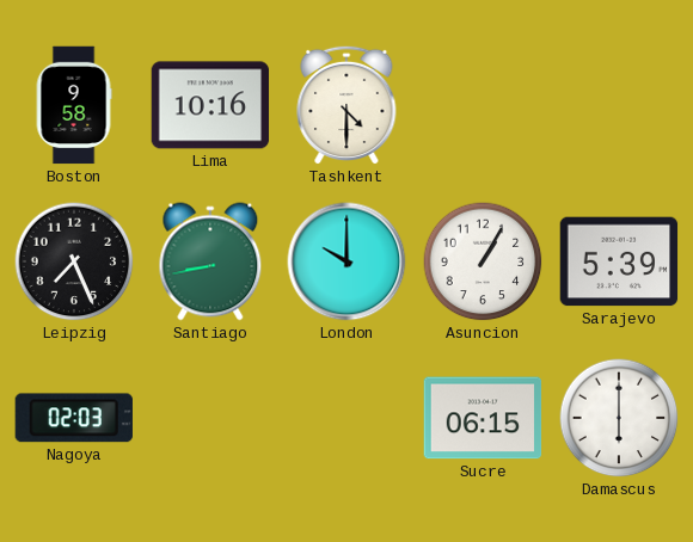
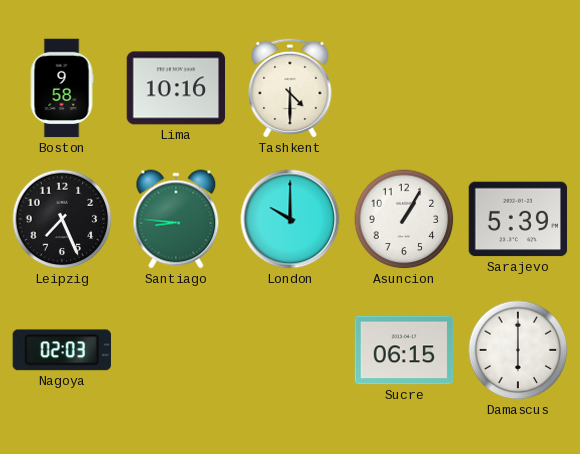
Santiago: 8:43 -> 8:46 (176, 219)
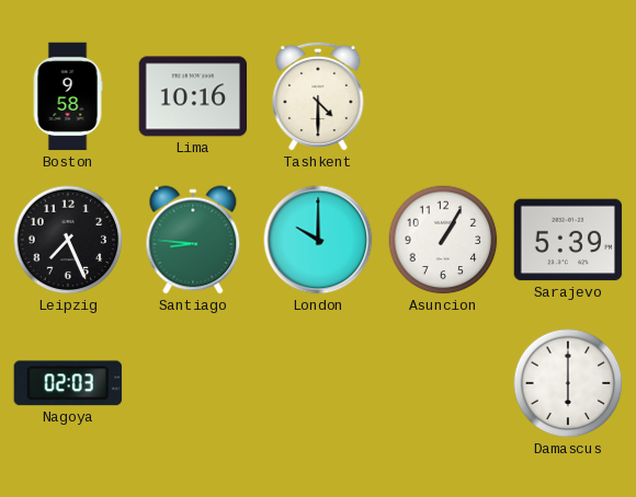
Sucre: 06:15 -> none (404, 350)
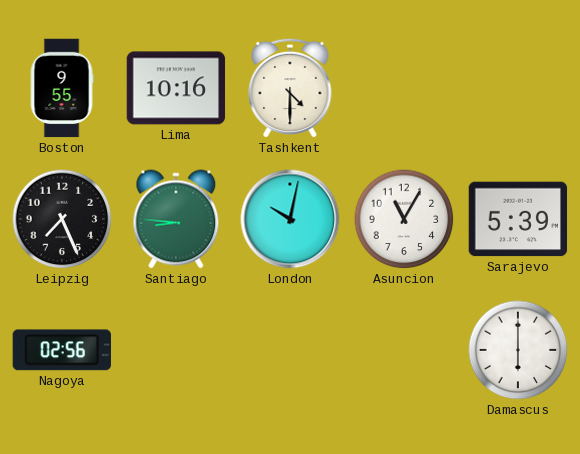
Boston: 9:58 -> 9:55 (62, 88)
London: 10:00 -> 10:02 (290, 219)
Asuncion: 1:05 -> 11:05 (404, 219)
Nagoya: 02:03 -> 02:56 (62, 350)
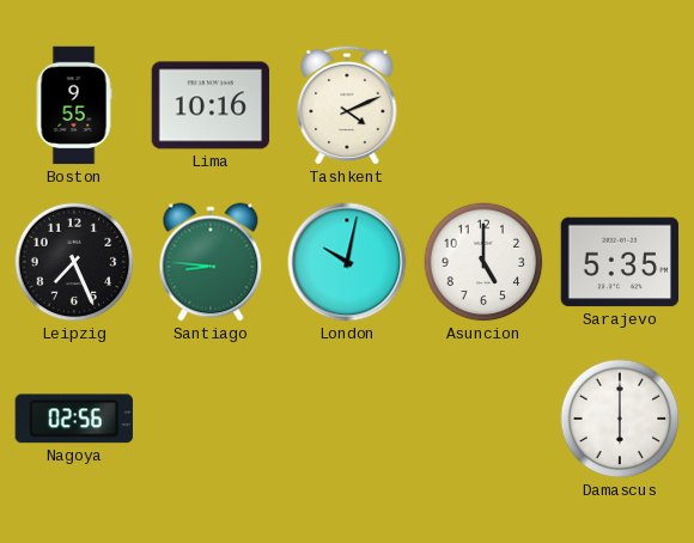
Tashkent: 4:30 -> 4:11 (347, 105)
Asuncion: 11:05 -> 5:00 (483, 262)
Sarajevo: 5:39 -> 5:35 (620, 262)
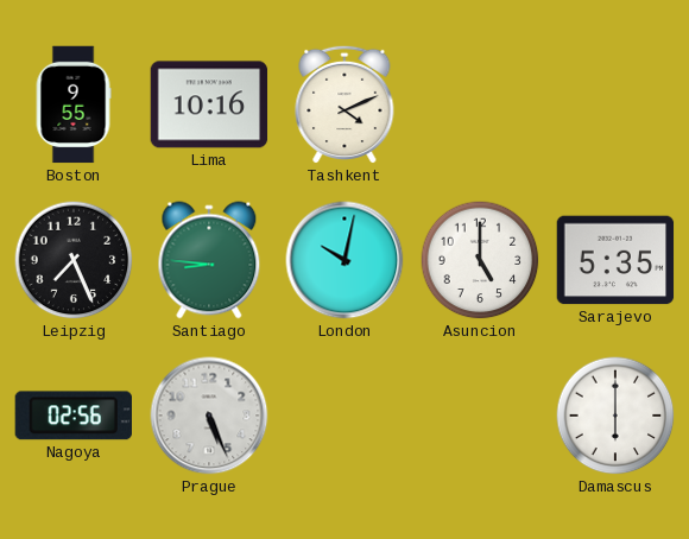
Prague: none -> 5:26 (209, 416)
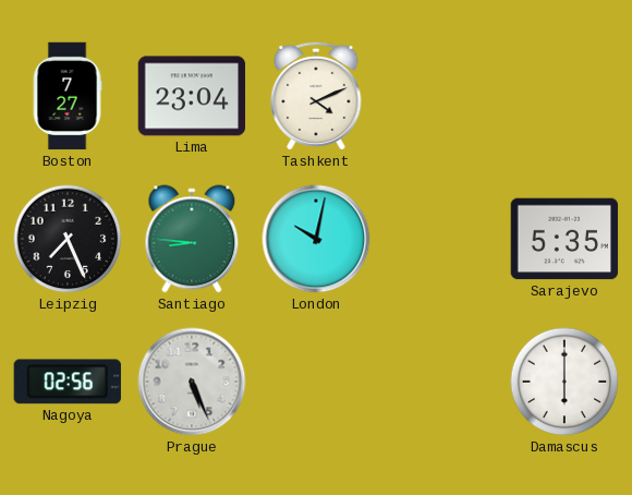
Boston: 9:55 -> 7:27 (68, 96)
Lima: 10:16 -> 23:04 (192, 96)
Asuncion: 5:00 -> none (480, 260)
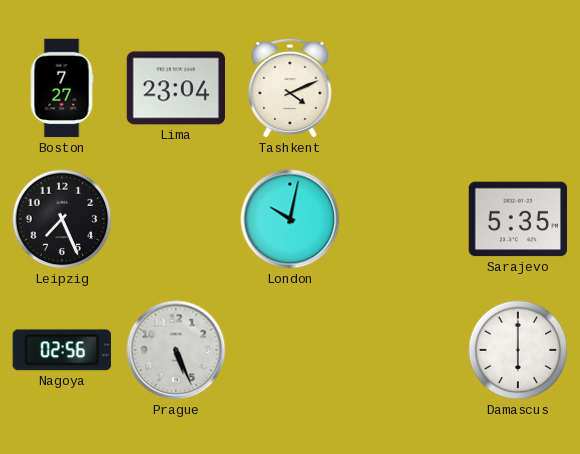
Santiago: 8:46 -> none (192, 239)
